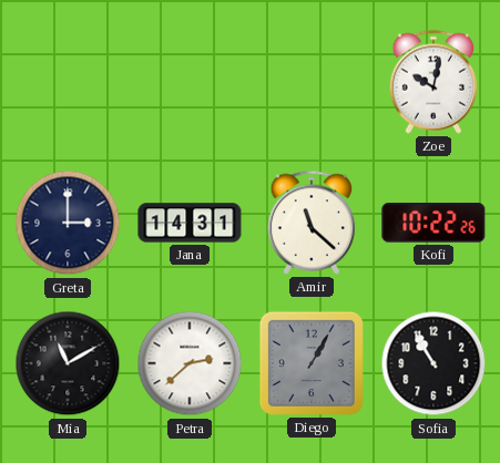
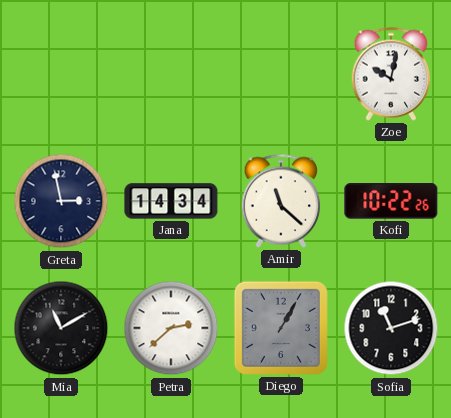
Greta: 3:00 -> 2:58 (61, 201)
Jana: 14:31 -> 14:34 (171, 201)
Sofia: 10:55 -> 11:12 (391, 328)
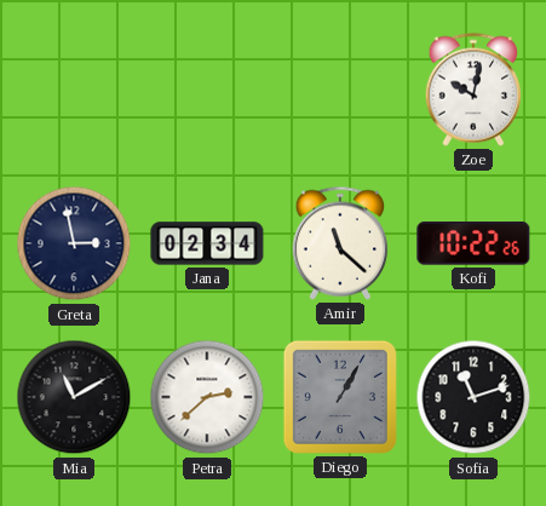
Jana: 14:34 -> 02:34 (207, 243)
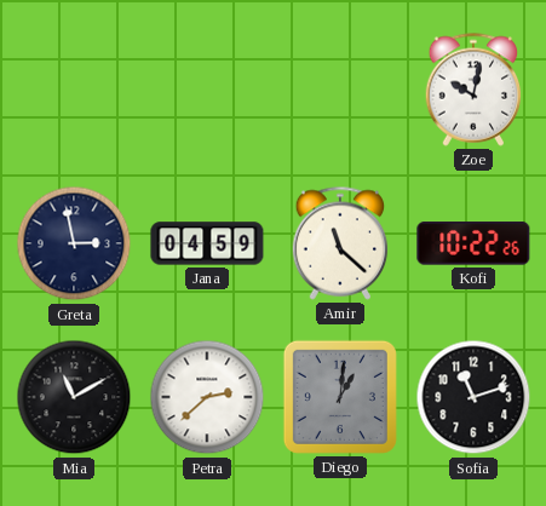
Jana: 02:34 -> 04:59 (207, 243)
Diego: 1:05 -> 1:01 (340, 397)
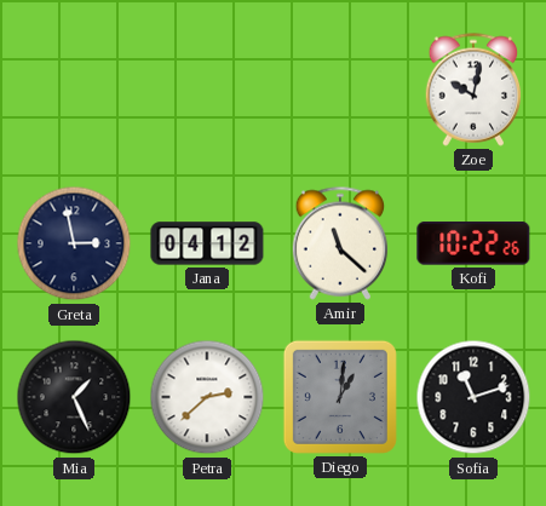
Jana: 04:59 -> 04:12 (207, 243)
Mia: 11:10 -> 1:26 (74, 397)
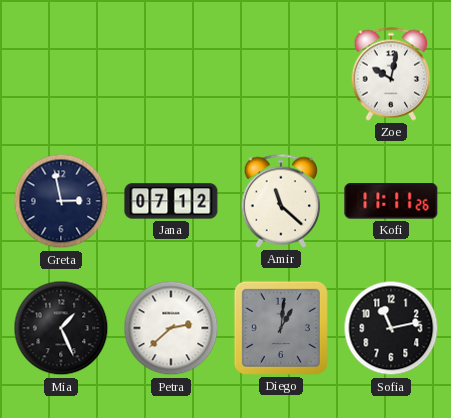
Jana: 04:12 -> 07:12 (171, 201)
Kofi: 10:22 -> 11:11 (391, 201)
Sofia: 11:12 -> 11:13 (391, 328)
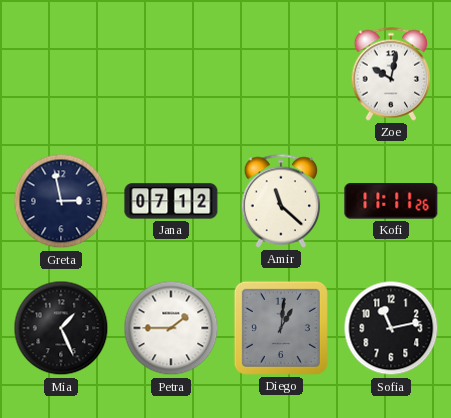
Petra: 2:38 -> 1:45 (171, 328)
